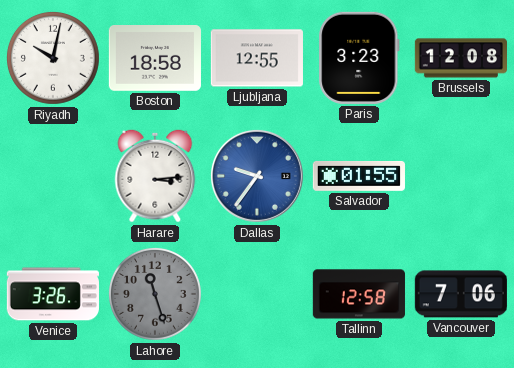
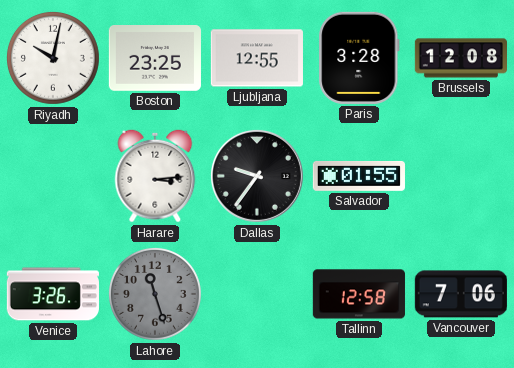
Boston: 18:58 -> 23:25 (155, 59)
Paris: 3:23 -> 3:28 (359, 58)
Dallas dial: blue -> black (257, 176)
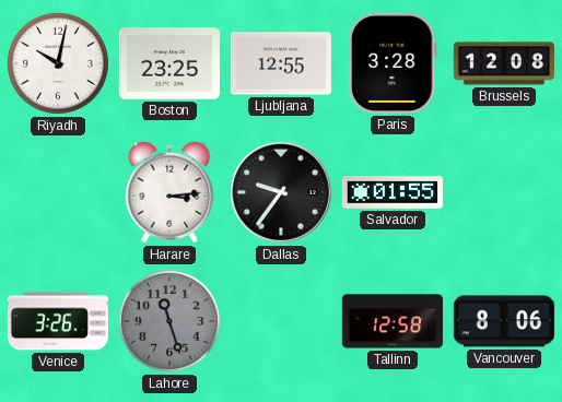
Vancouver: 7:06 -> 8:06 (504, 321)
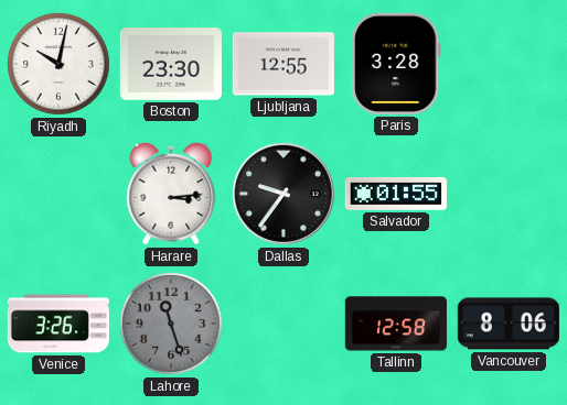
Boston: 23:25 -> 23:30 (171, 65)
Brussels: 12:08 -> none (503, 63)
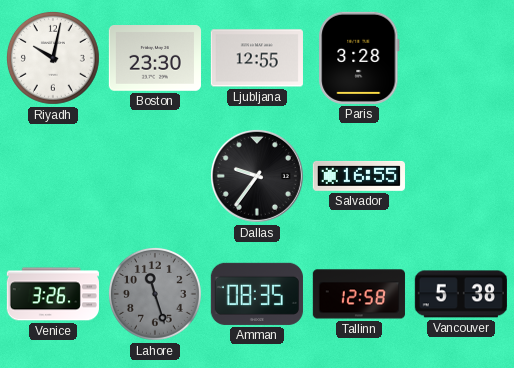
Harare: 3:14 -> none (171, 194)
Salvador: 01:55 -> 16:55 (359, 176)
Amman: none -> 08:35 (257, 294)
Vancouver: 8:06 -> 5:38 (461, 294)
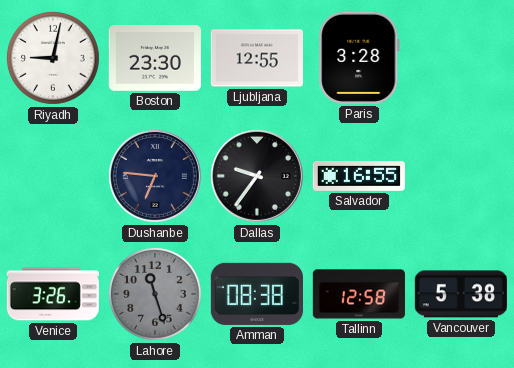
Riyadh: 10:02 -> 9:02 (53, 58)
Dushanbe: none -> 6:46 (155, 176)
Amman: 08:35 -> 08:38 (257, 294)
